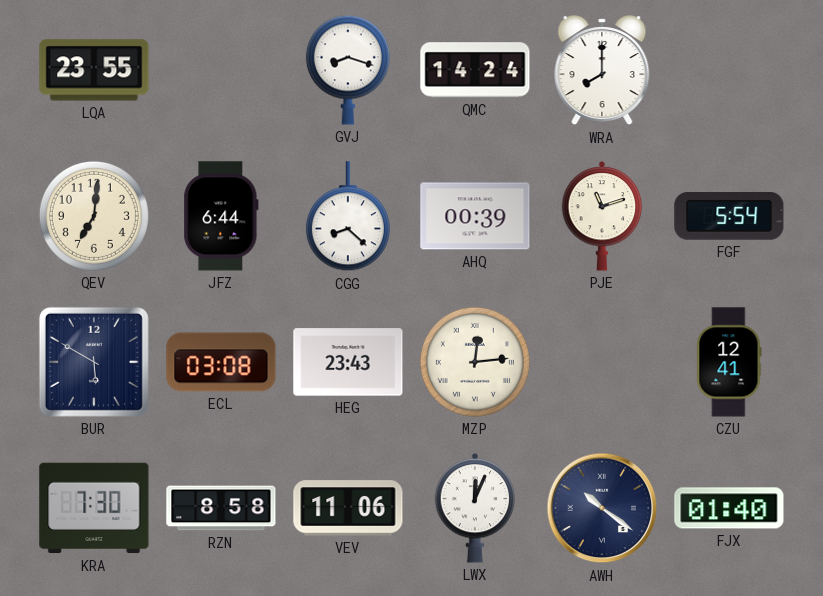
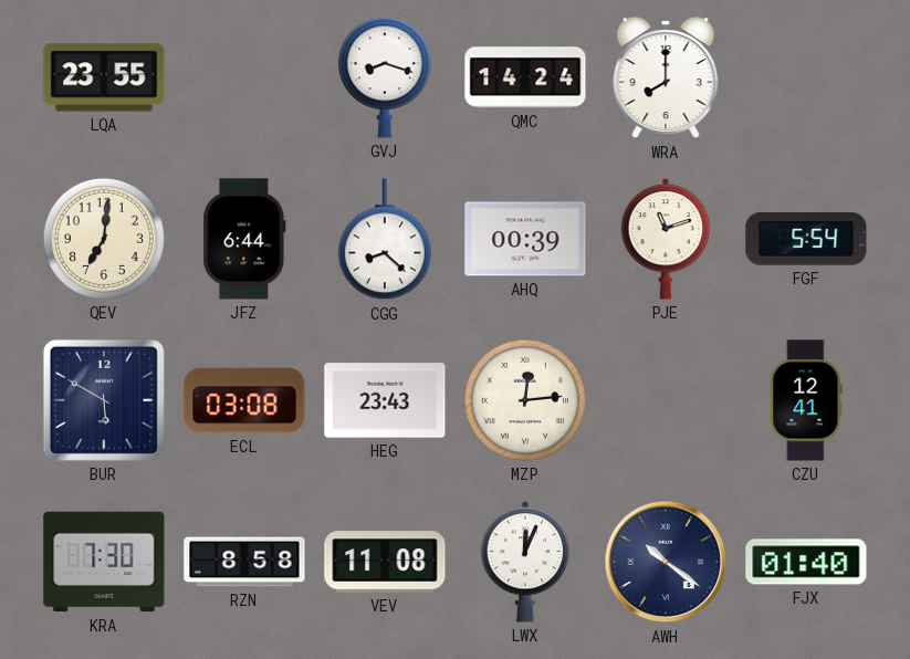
VEV: 11:06 -> 11:08 (385, 562)
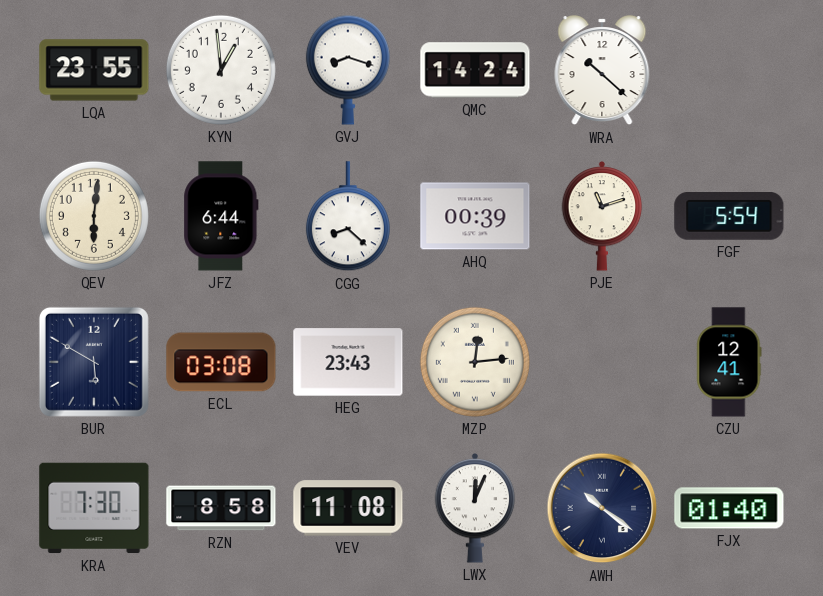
KYN: none -> 12:59 (221, 70)
WRA: 8:00 -> 10:22 (602, 71)
QEV: 7:01 -> 6:01 (94, 216)
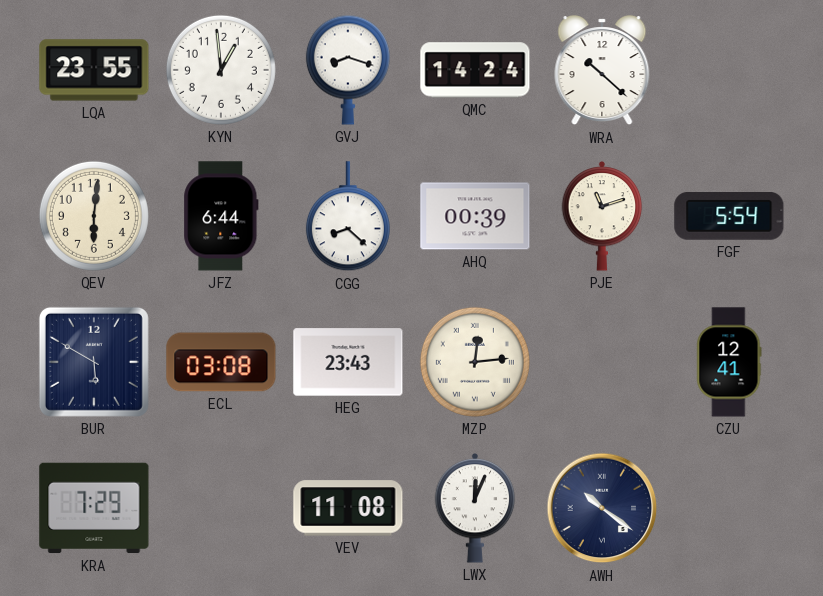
KRA: 7:30 -> 7:29 (94, 508)
RZN: 8:58 -> none (221, 508)
FJX: 01:40 -> none (729, 508)
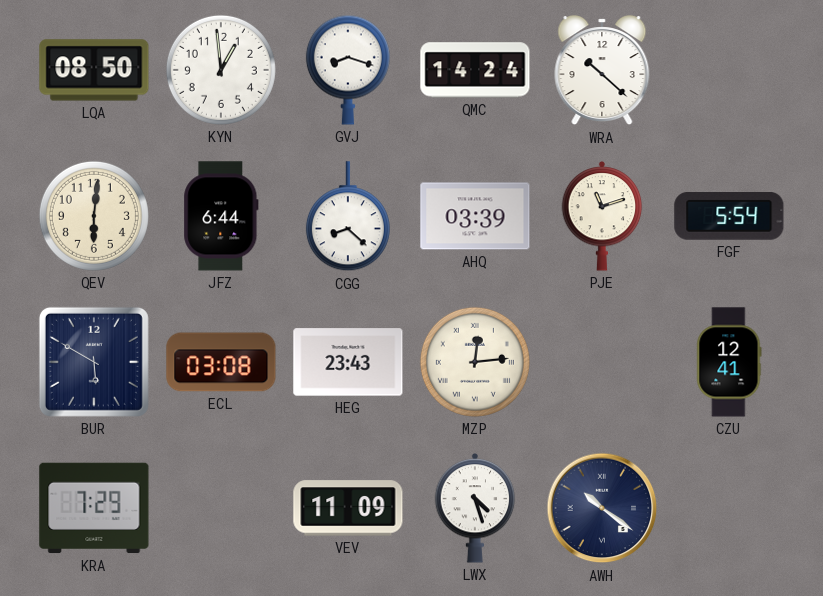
LQA: 23:55 -> 08:50 (94, 70)
AHQ: 00:39 -> 03:39 (475, 216)
VEV: 11:08 -> 11:09 (348, 508)
LWX: 12:04 -> 4:27 (475, 509)
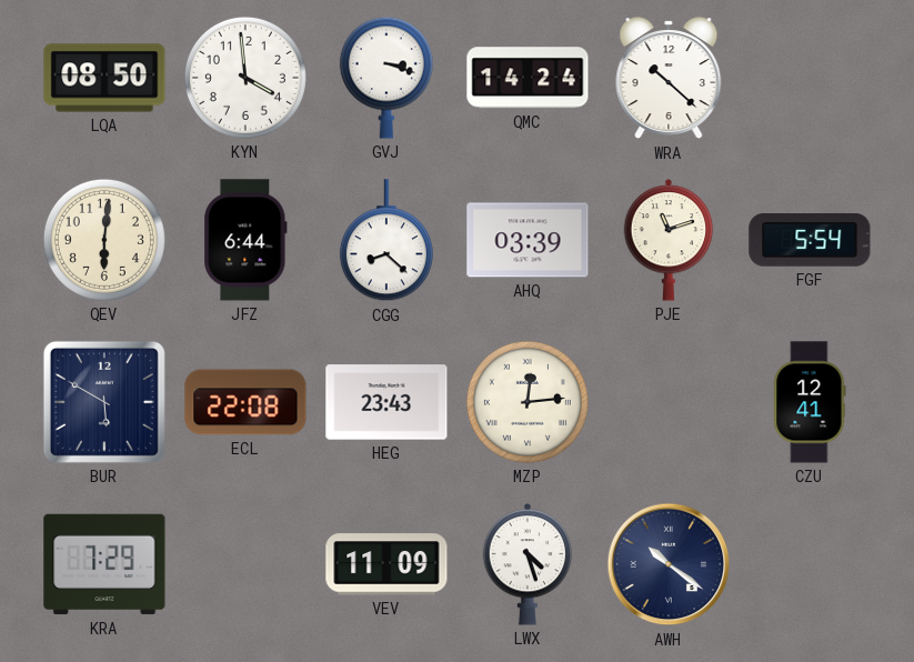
KYN: 12:59 -> 3:59 (245, 78)
GVJ: 8:18 -> 3:18 (386, 78)
ECL: 03:08 -> 22:08 (245, 402)
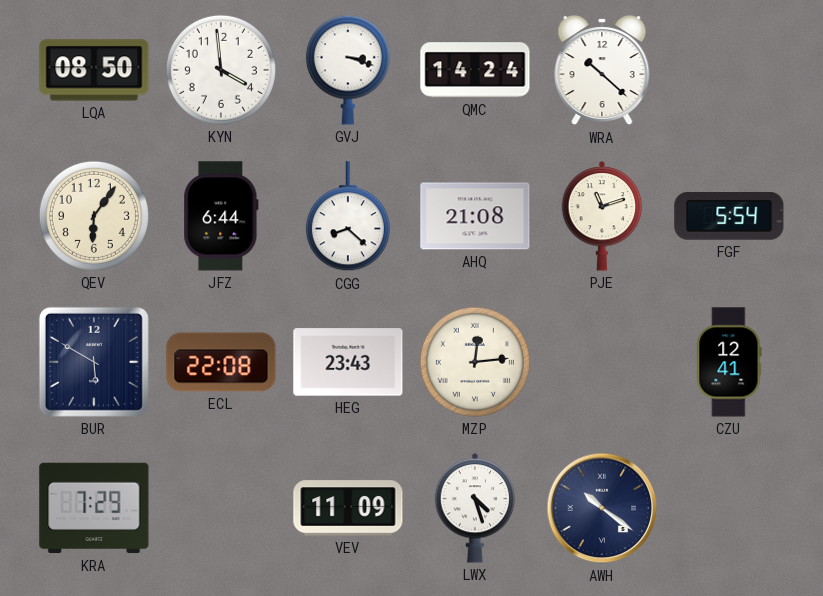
QEV: 6:01 -> 6:06 (94, 216)
AHQ: 03:39 -> 21:08 (475, 216)
